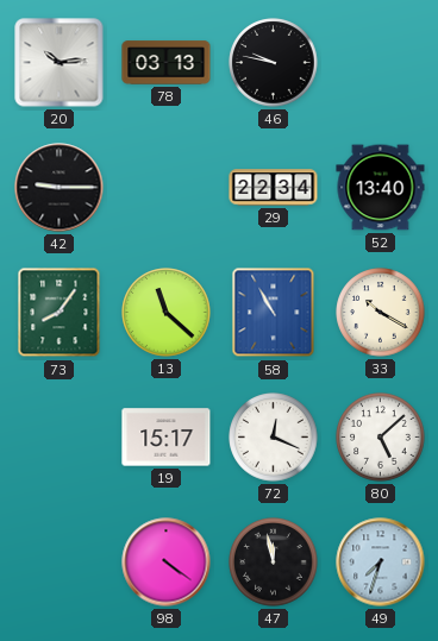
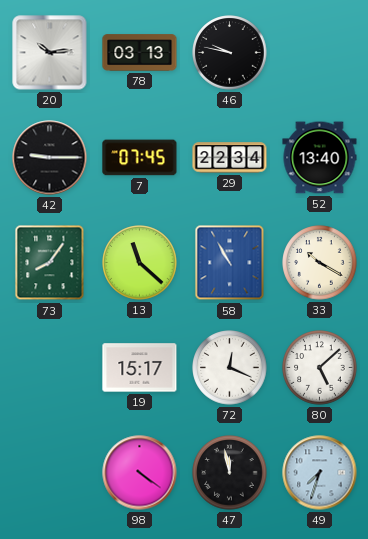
7: none -> 07:45 (140, 158)
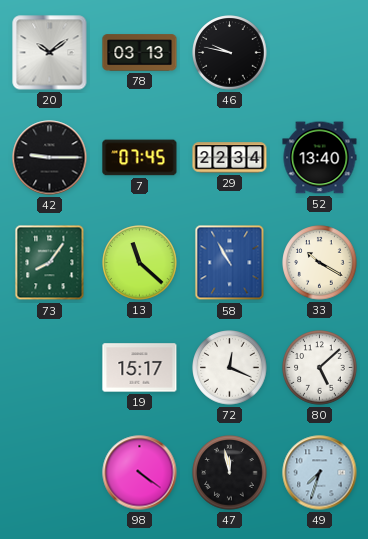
20: 10:14 -> 10:09 (50, 53)
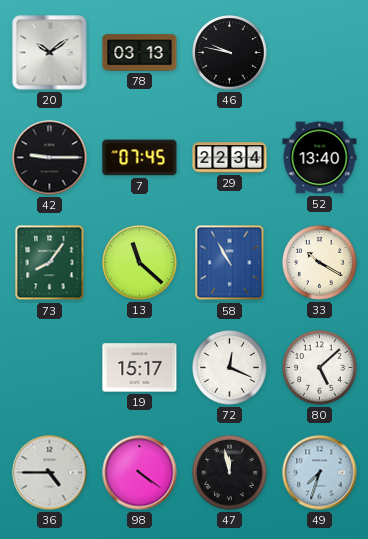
36: none -> 4:45 (50, 473)
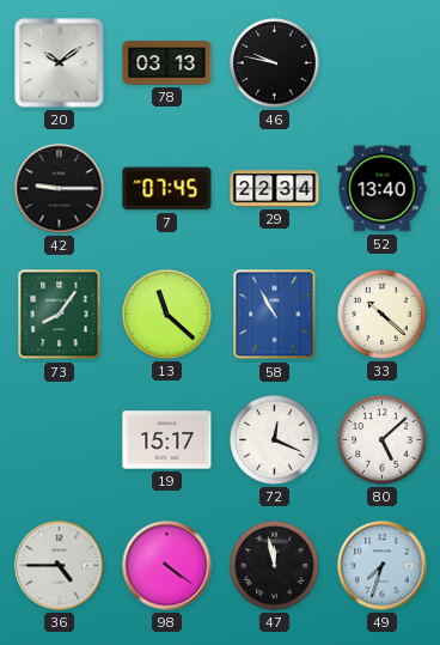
33: 10:20 -> 10:22 (383, 315)
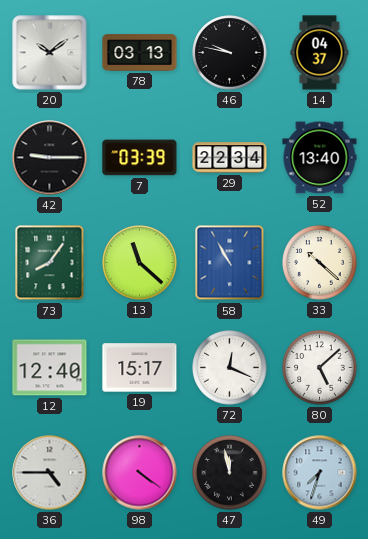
14: none -> 04:37 (320, 53)
7: 07:45 -> 03:39 (140, 158)
12: none -> 12:40 (50, 368)
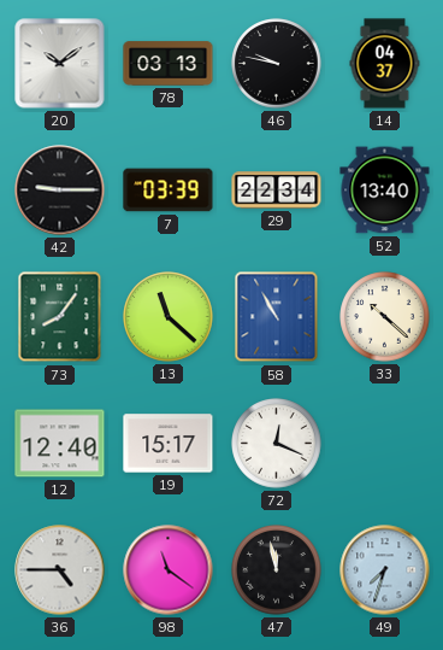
80: 5:08 -> none (320, 368)
98: 4:21 -> 11:21 (169, 570)
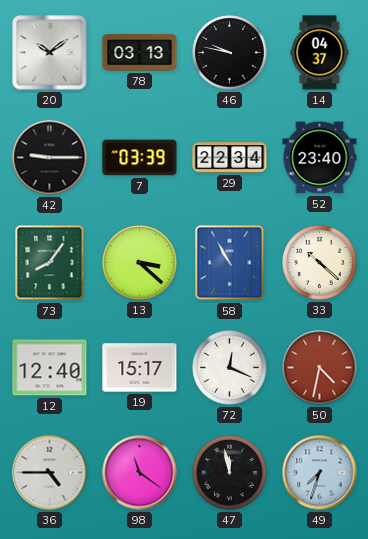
52: 13:40 -> 23:40 (320, 158)
13: 11:22 -> 3:22 (140, 263)
50: none -> 4:32 (320, 368)
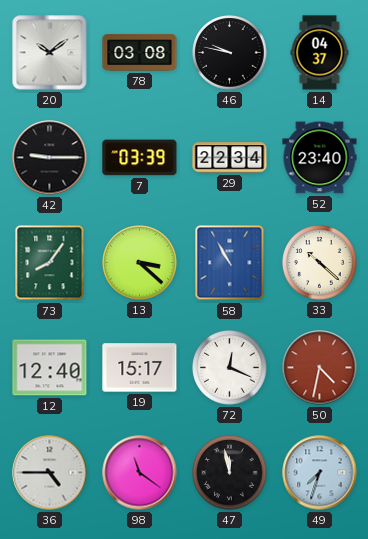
78: 03:13 -> 03:08 (140, 53)
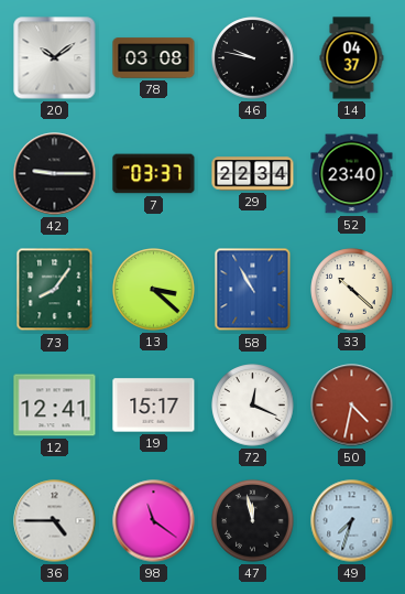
7: 03:39 -> 03:37 (154, 174)
12: 12:40 -> 12:41 (55, 406)
